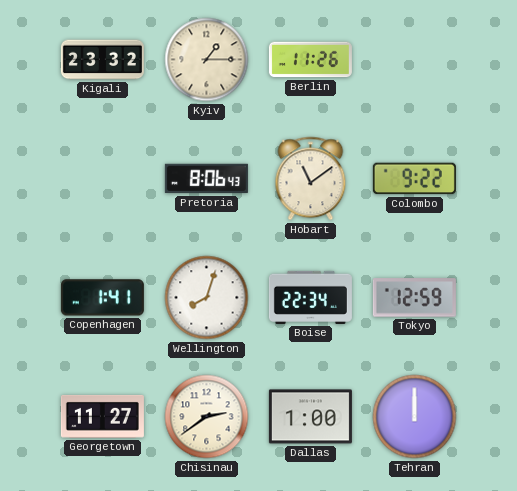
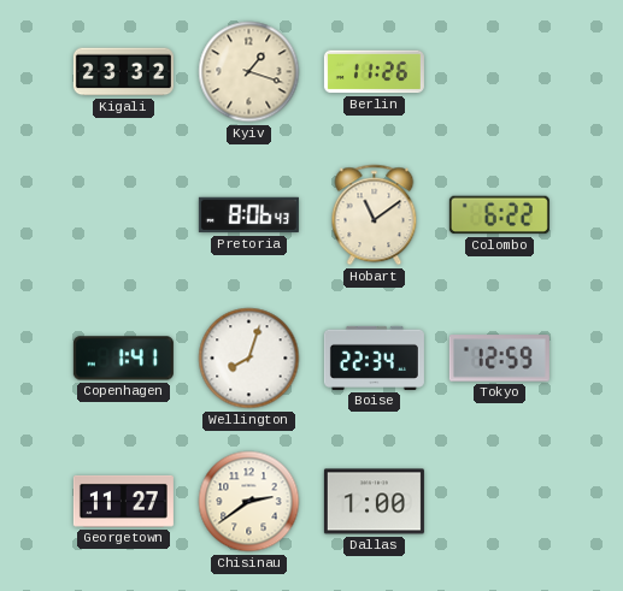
Kyiv: 1:15 -> 1:18 (249, 72)
Colombo: 9:22 -> 6:22 (499, 215)
Tehran: 12:00 -> none (415, 417)
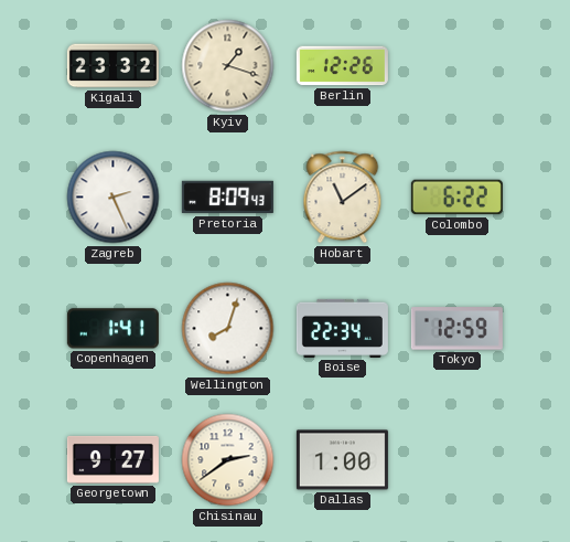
Berlin: 11:26 -> 12:26 (342, 66)
Zagreb: none -> 2:26 (114, 198)
Pretoria: 8:06 -> 8:09 (227, 198)
Georgetown: 11:27 -> 9:27 (112, 459)
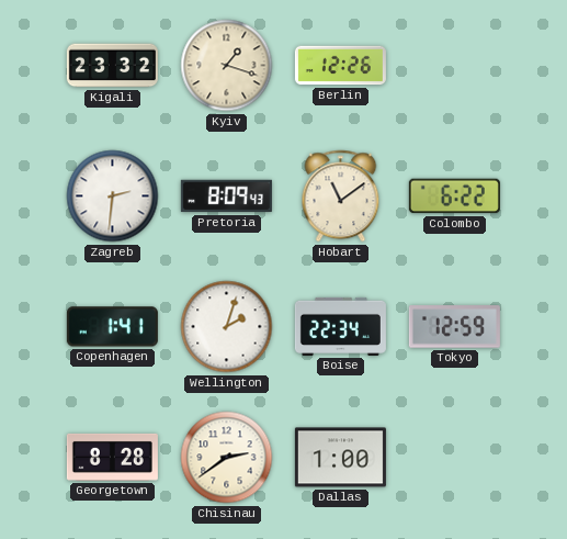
Zagreb: 2:26 -> 2:31 (113, 196)
Wellington: 8:03 -> 2:03 (227, 327)
Georgetown: 9:27 -> 8:28 (112, 457)
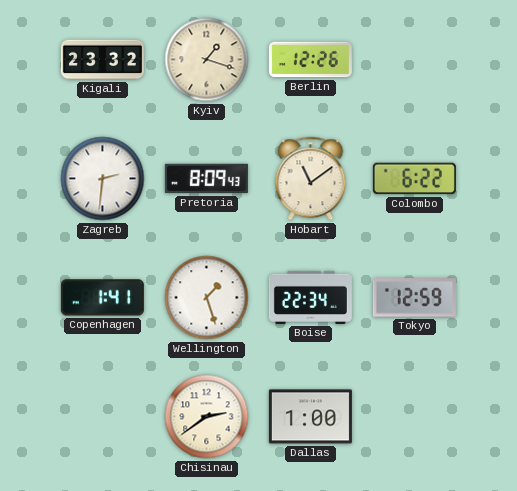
Wellington: 2:03 -> 1:27 (207, 298)
Georgetown: 8:28 -> none (112, 457)
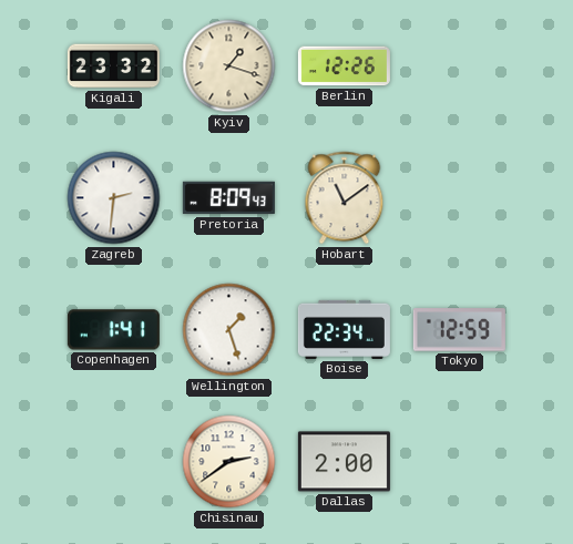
Colombo: 6:22 -> none (414, 179)
Dallas: 1:00 -> 2:00 (344, 462)
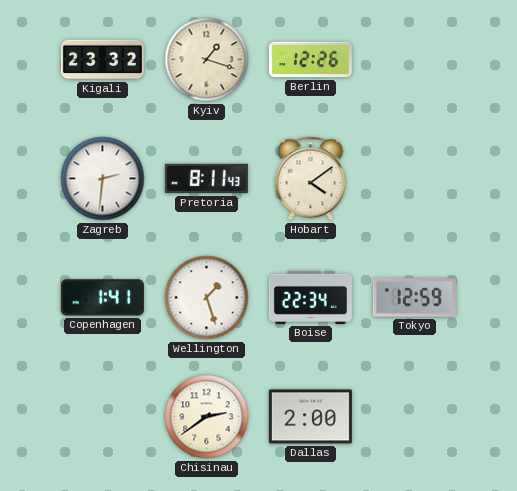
Pretoria: 8:09 -> 8:11 (206, 179)
Hobart: 11:09 -> 4:09 (311, 179)
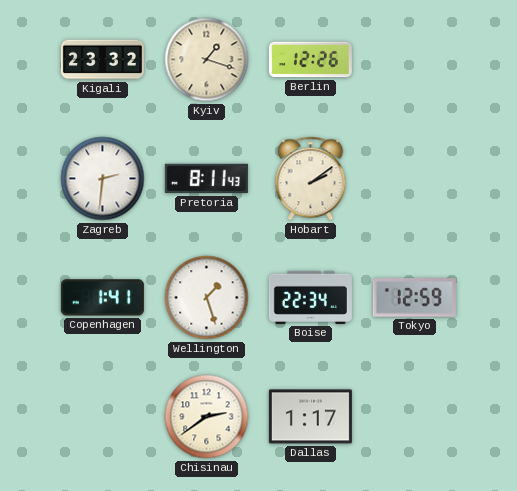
Hobart: 4:09 -> 2:09 (311, 179)
Dallas: 2:00 -> 1:17 (310, 417)
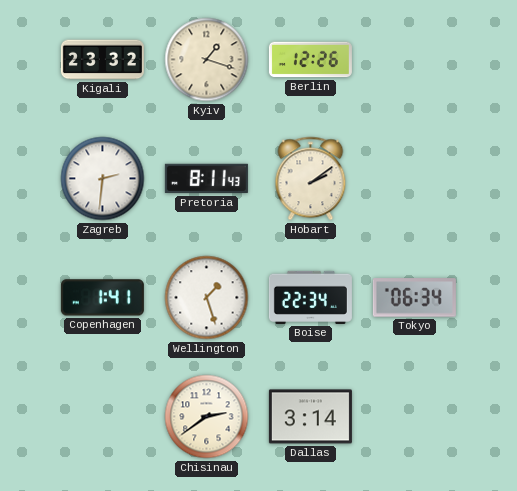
Tokyo: 12:59 -> 06:34 (414, 298)
Dallas: 1:17 -> 3:14 (310, 417)
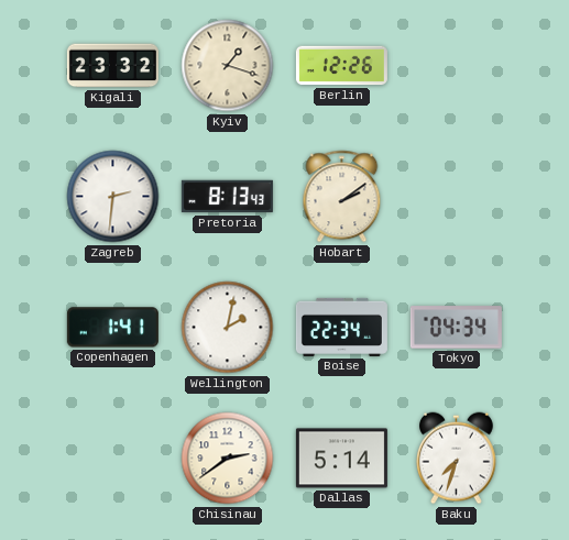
Pretoria: 8:11 -> 8:13 (227, 197)
Wellington: 1:27 -> 2:02 (228, 328)
Tokyo: 06:34 -> 04:34 (456, 328)
Dallas: 3:14 -> 5:14 (341, 459)
Baku: none -> 7:33 (457, 459)
